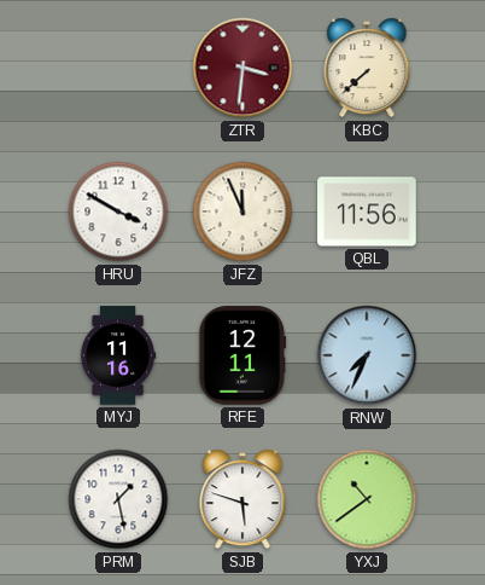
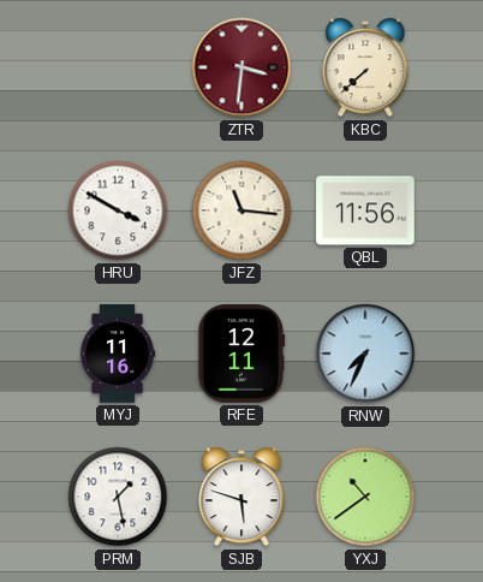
JFZ: 11:56 -> 11:16 (241, 210)
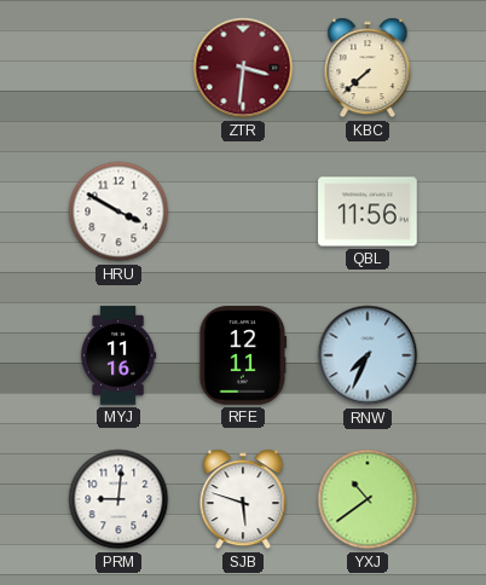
JFZ: 11:16 -> none (241, 210)
PRM: 1:28 -> 9:01 (118, 499)
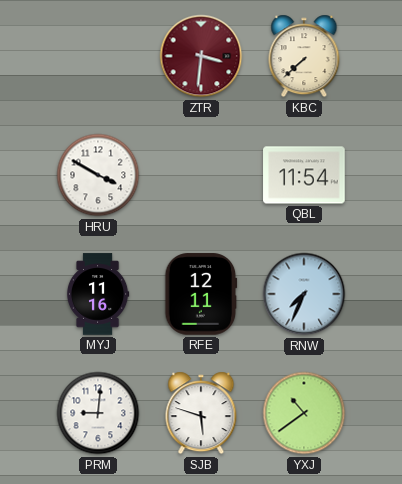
QBL: 11:56 -> 11:54 (304, 175)
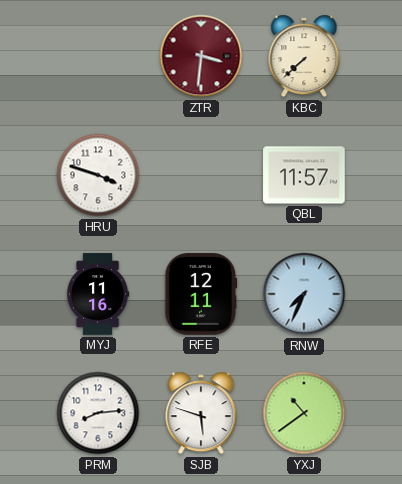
HRU: 3:50 -> 3:48 (98, 175)
QBL: 11:54 -> 11:57 (304, 175)
PRM: 9:01 -> 8:14 (98, 413)
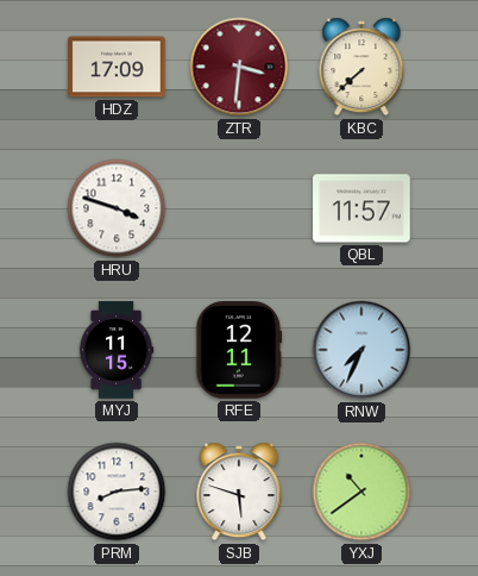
HDZ: none -> 17:09 (117, 67)
MYJ: 11:16 -> 11:15 (117, 350)
